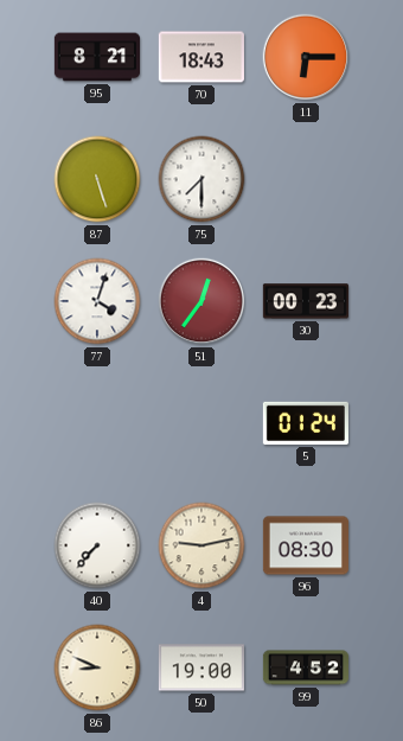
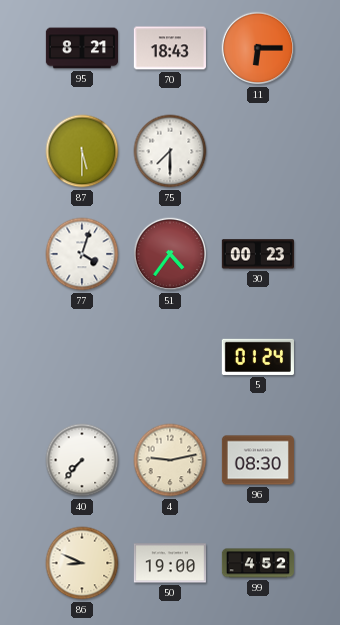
87: 5:27 -> 5:30 (82, 151)
51: 12:36 -> 4:36 (170, 254)
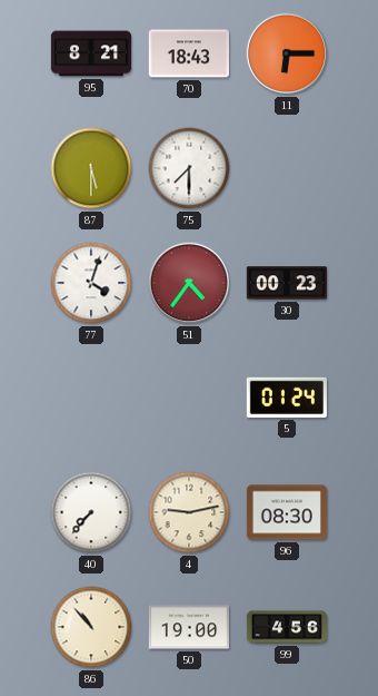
86: 8:49 -> 10:53 (91, 627)
99: 4:52 -> 4:56 (287, 627)
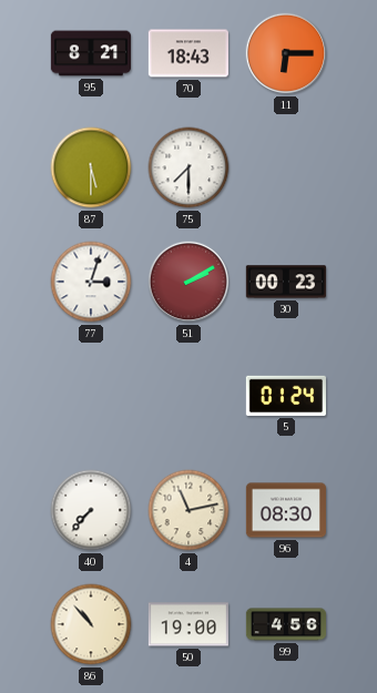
77: 4:03 -> 3:03 (91, 282)
51: 4:36 -> 2:10 (188, 282)
4: 9:13 -> 11:13 (188, 510)
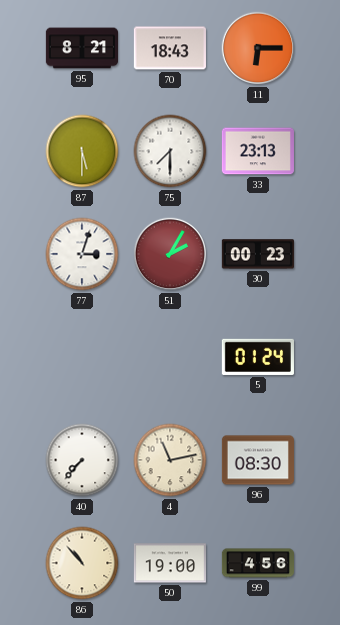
33: none -> 23:13 (258, 151)
51: 2:10 -> 2:05 (170, 254)
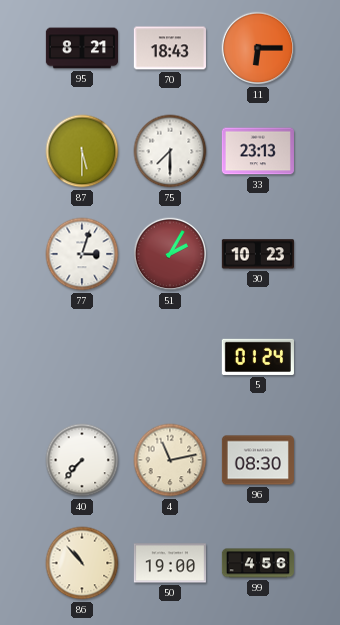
30: 00:23 -> 10:23 (258, 254)
